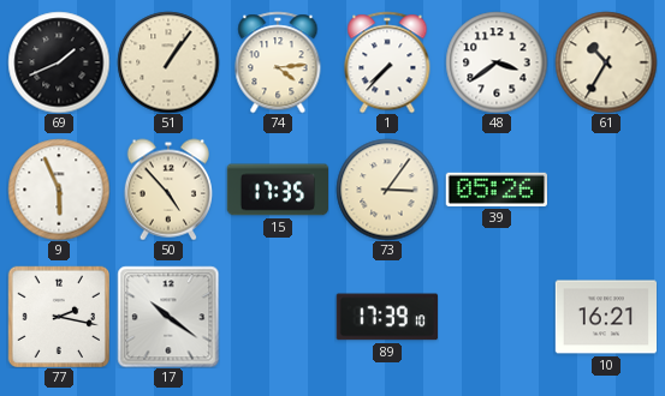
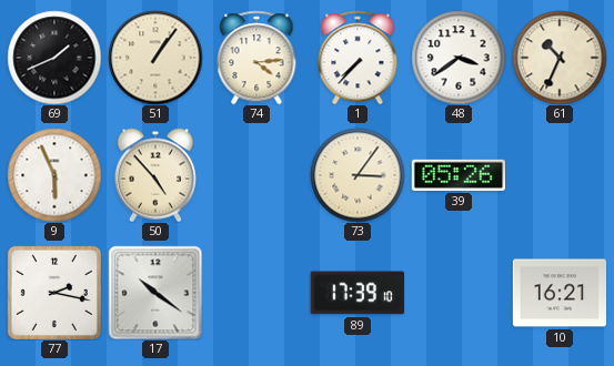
61: 10:35 -> 10:34 (560, 58)
15: 17:35 -> none (277, 190)
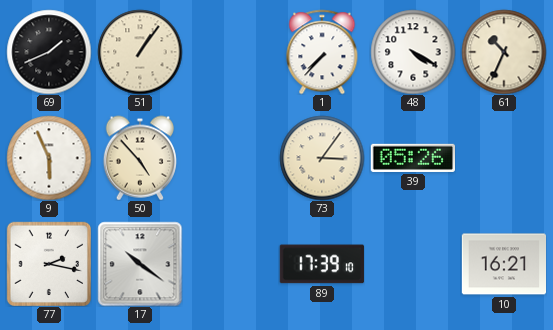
74: 4:14 -> none (256, 58)
48: 3:39 -> 4:20 (413, 52)
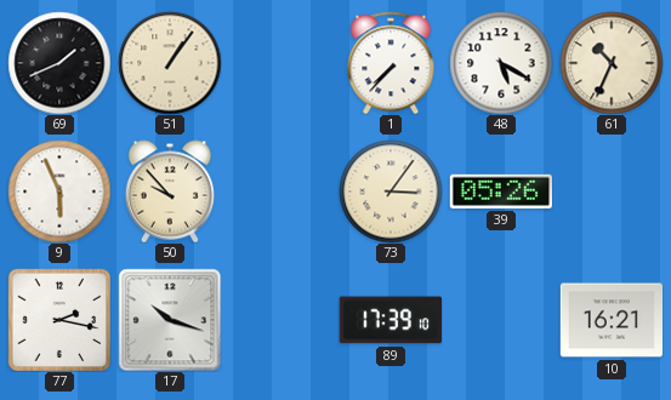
48: 4:20 -> 5:20 (501, 63)
50: 4:53 -> 9:53 (170, 192)
17: 10:21 -> 10:18 (170, 320)
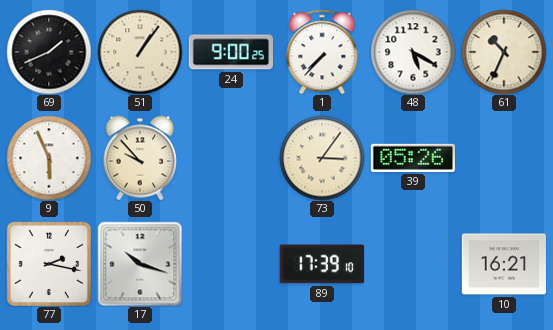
24: none -> 9:00 (230, 52)
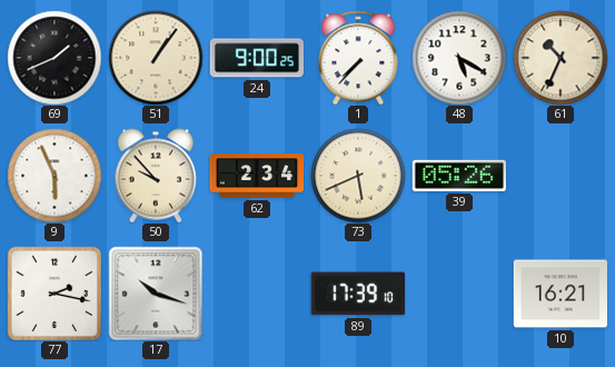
62: none -> 2:34 (257, 176)
73: 3:06 -> 5:41 (358, 176)
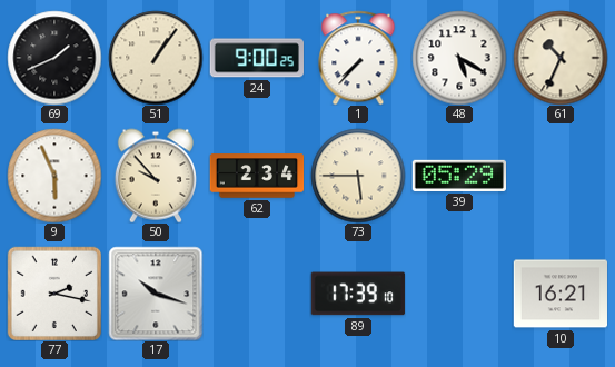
73: 5:41 -> 5:45 (358, 176)
39: 05:26 -> 05:29 (458, 176)
